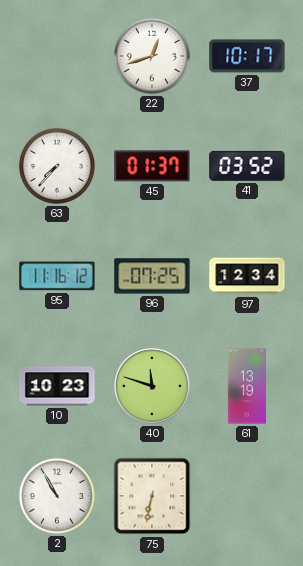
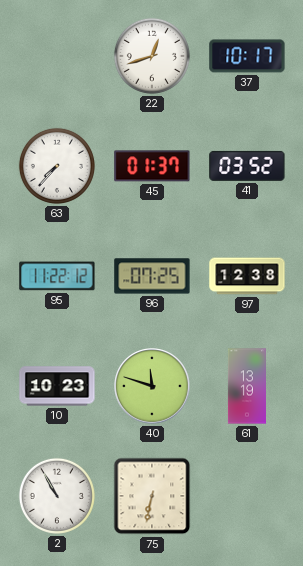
95: 11:16 -> 11:22 (57, 276)
97: 12:34 -> 12:38 (247, 276)
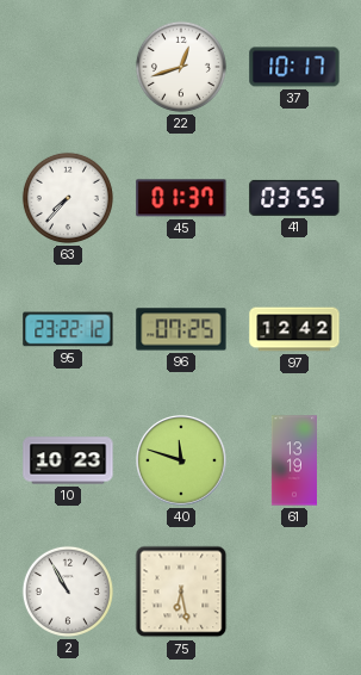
41: 03:52 -> 03:55 (294, 198)
95: 11:22 -> 23:22 (68, 329)
97: 12:38 -> 12:42 (294, 329)
75: 6:32 -> 6:28 (181, 592)
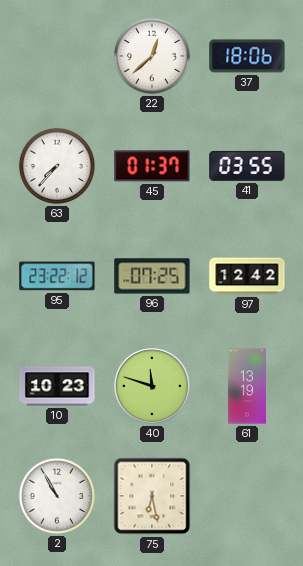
22: 12:42 -> 12:38 (152, 56)
37: 10:17 -> 18:06 (247, 56)
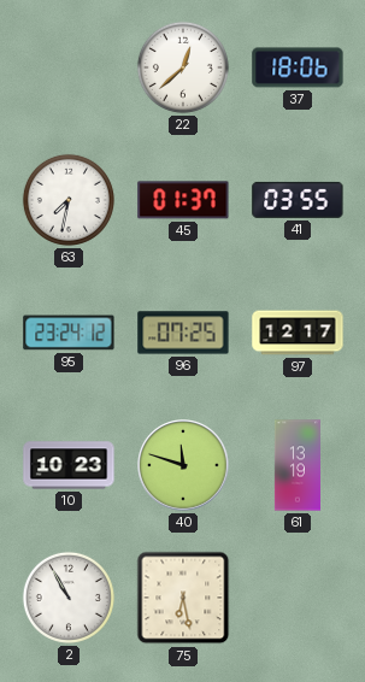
63: 7:37 -> 7:32 (69, 200)
95: 23:22 -> 23:24 (69, 333)
97: 12:42 -> 12:17 (298, 333)
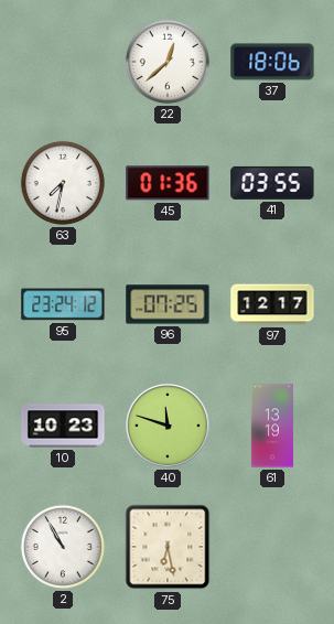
45: 01:37 -> 01:36 (168, 183)
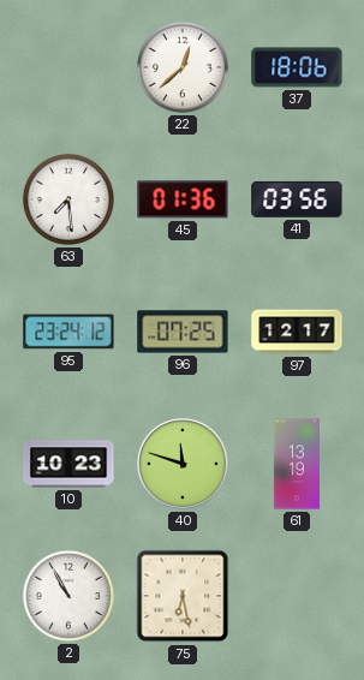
63: 7:32 -> 7:29 (68, 199)
41: 03:55 -> 03:56 (297, 199)
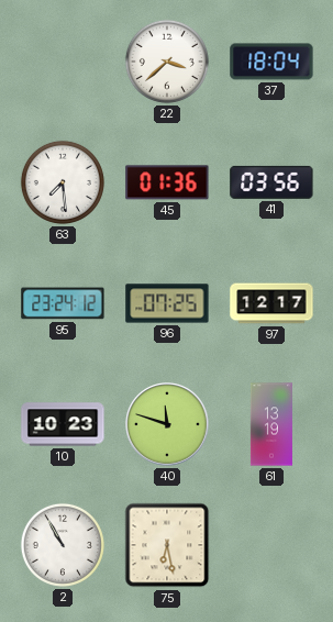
22: 12:38 -> 3:38 (167, 62)
37: 18:06 -> 18:04 (271, 62)
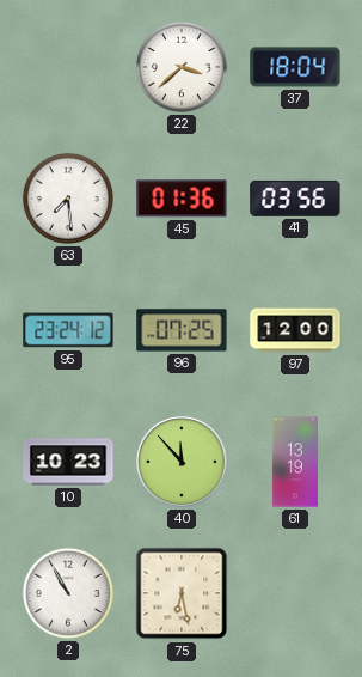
97: 12:17 -> 12:00 (295, 330)
40: 11:48 -> 11:53 (182, 462)
